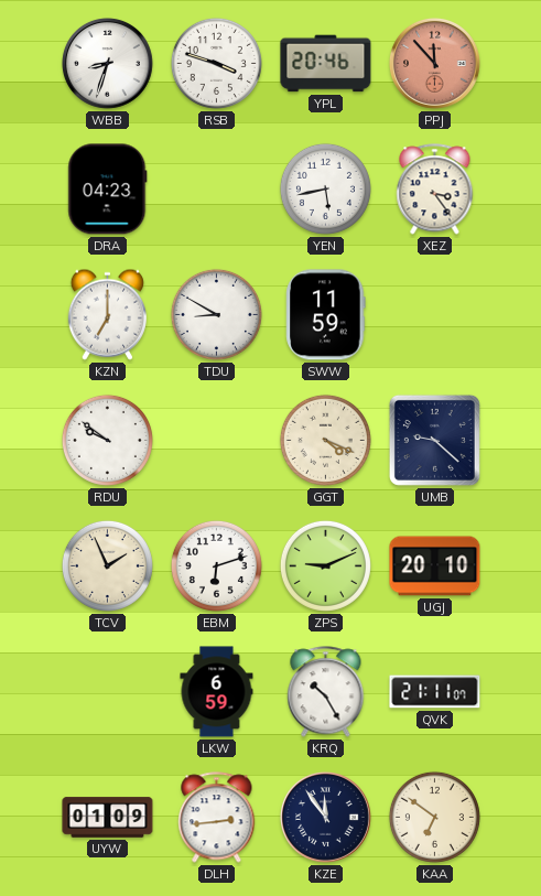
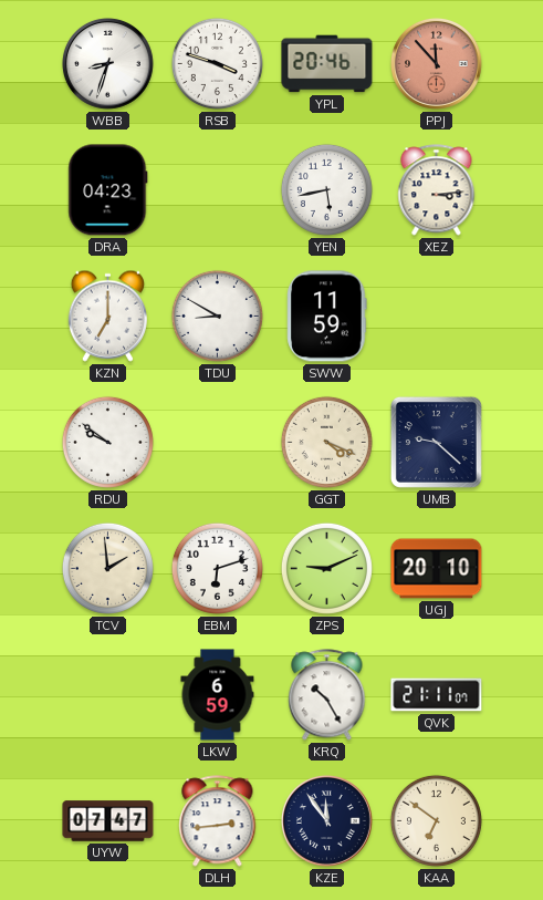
XEZ: 3:24 -> 3:14 (437, 190)
TCV: 1:56 -> 1:59 (107, 568)
UYW: 01:09 -> 07:47 (108, 821)
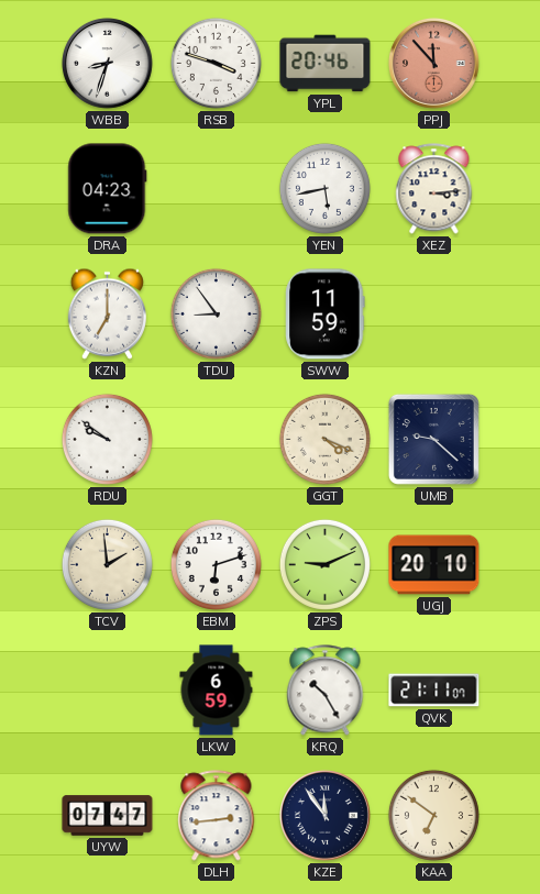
TDU: 8:50 -> 8:54 (216, 313)
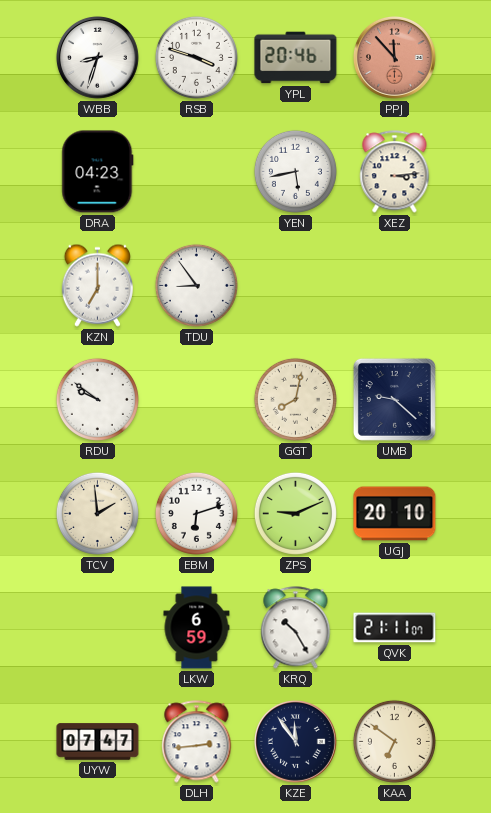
SWW: 11:59 -> none (326, 314)
GGT: 4:19 -> 8:02 (295, 399)
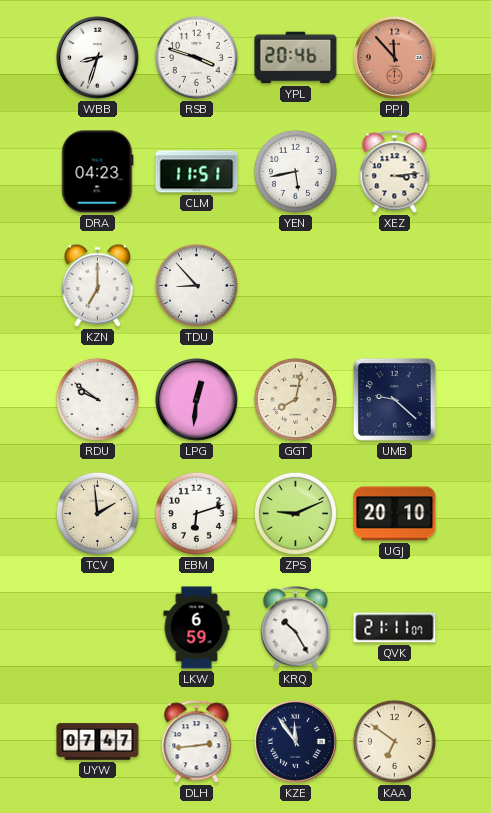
CLM: none -> 11:51 (197, 172)
TDU: 8:54 -> 8:53 (196, 285)
LPG: none -> 12:31 (196, 399)
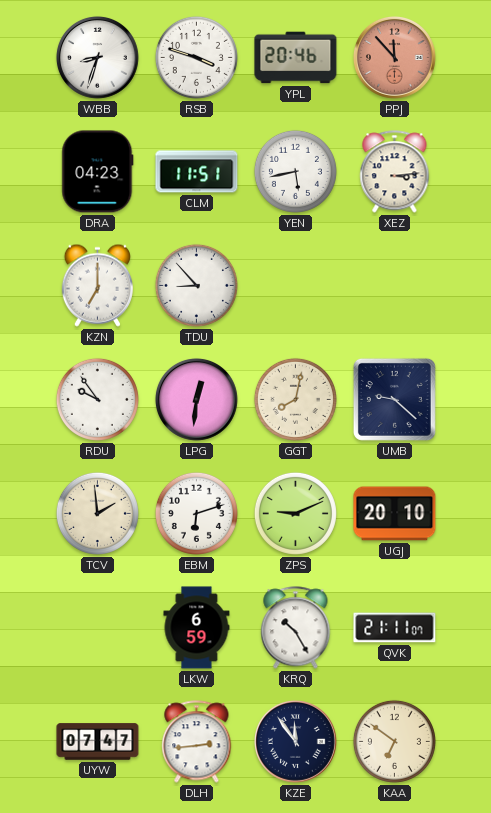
RDU: 9:51 -> 9:54 (97, 399)
